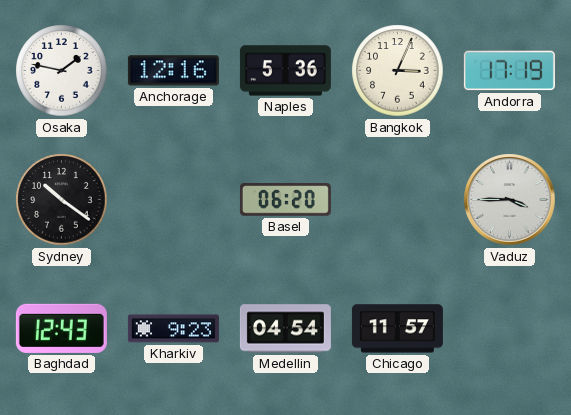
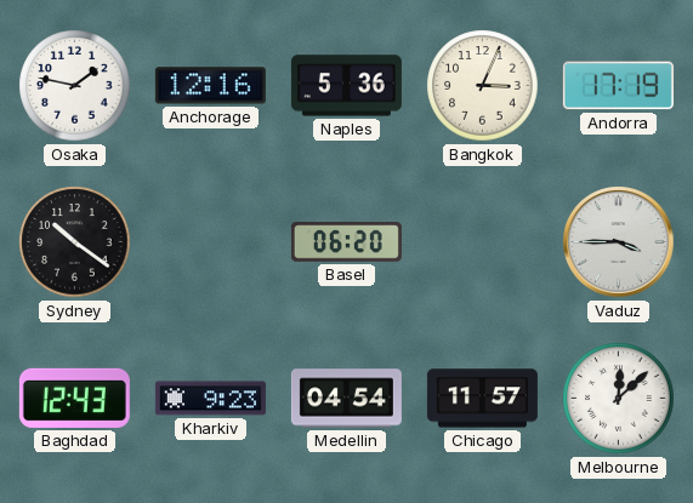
Melbourne: none -> 12:08 (619, 399)
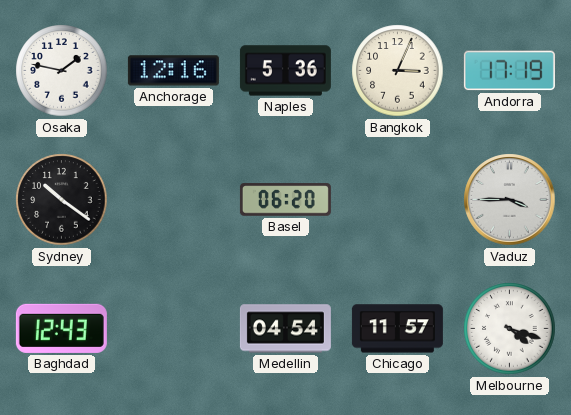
Kharkiv: 9:23 -> none (210, 399)
Melbourne: 12:08 -> 4:18 (510, 329)
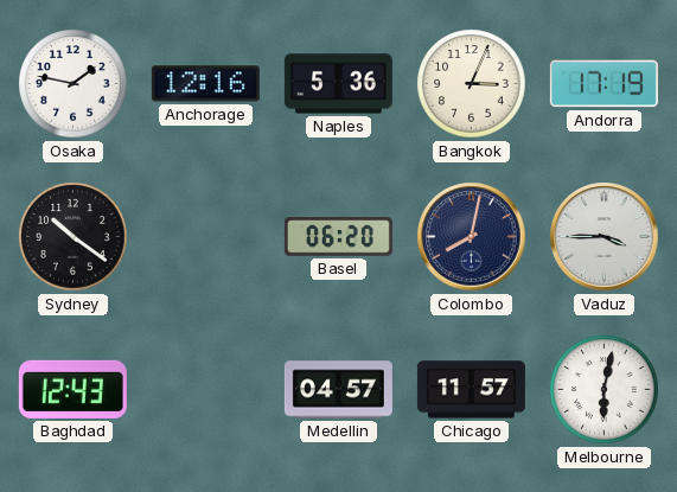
Colombo: none -> 8:02 (472, 237)
Medellin: 04:54 -> 04:57 (338, 390)
Melbourne: 4:18 -> 6:02 (605, 390)
